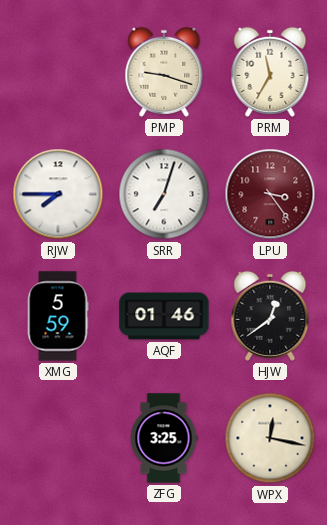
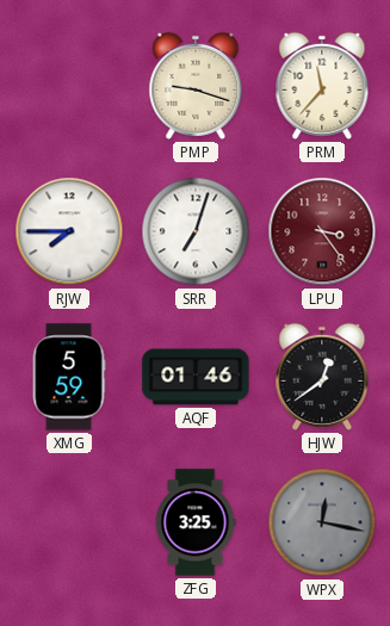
PRM: 11:35 -> 11:37 (322, 86)
WPX dial: cream -> grey (322, 522)
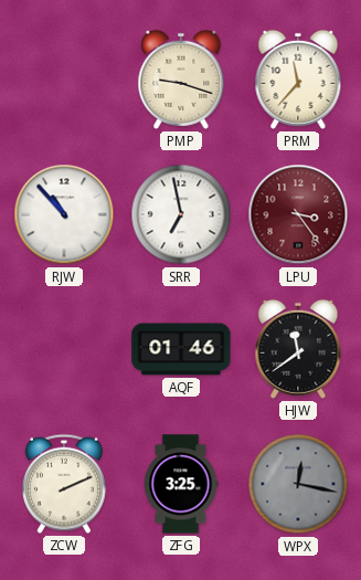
RJW: 7:45 -> 10:53 (64, 214)
SRR: 7:03 -> 6:58 (181, 214)
XMG: 5:59 -> none (69, 377)
HJW: 12:39 -> 11:39 (298, 349)
ZCW: none -> 2:11 (64, 484)
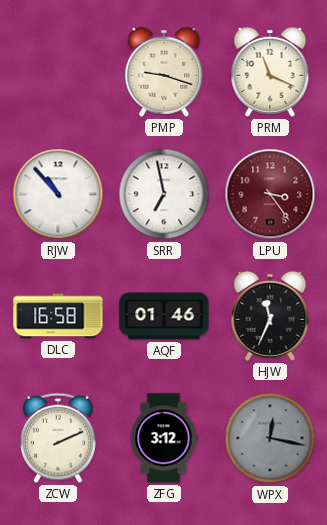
PRM: 11:37 -> 11:19 (270, 72)
DLC: none -> 16:58 (58, 316)
HJW: 11:39 -> 11:34 (270, 316)
ZFG: 3:25 -> 3:12 (164, 438)
